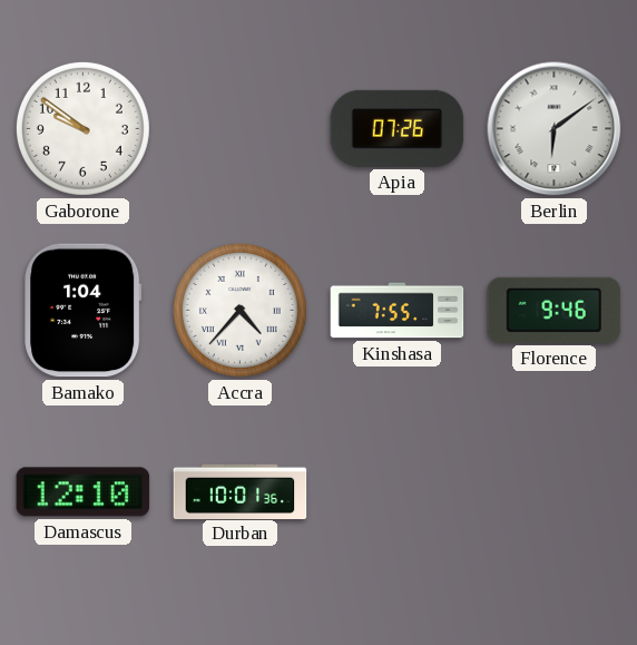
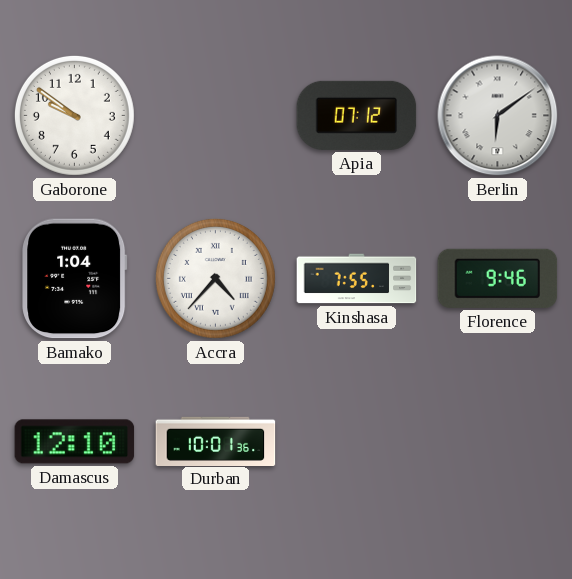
Apia: 07:26 -> 07:12 (357, 115)
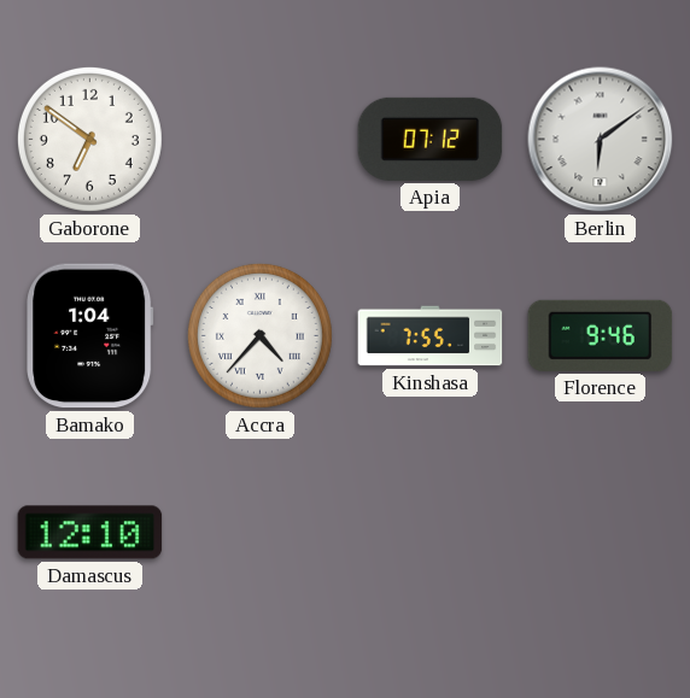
Gaborone: 9:51 -> 6:51 (89, 139)
Durban: 10:01 -> none (216, 441)
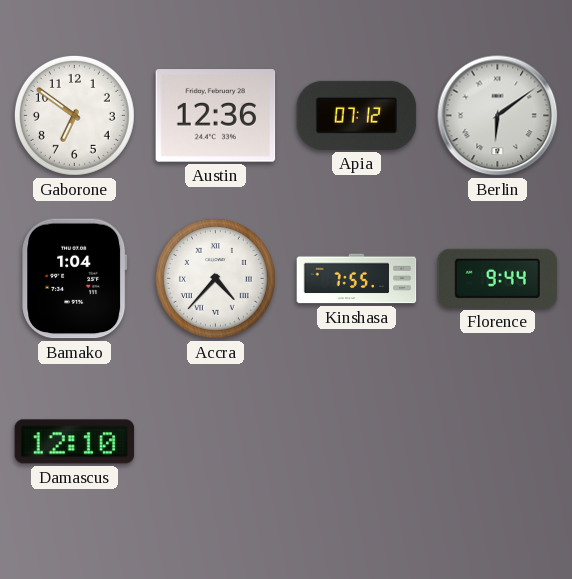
Austin: none -> 12:36 (216, 116)
Florence: 9:46 -> 9:44 (498, 278)
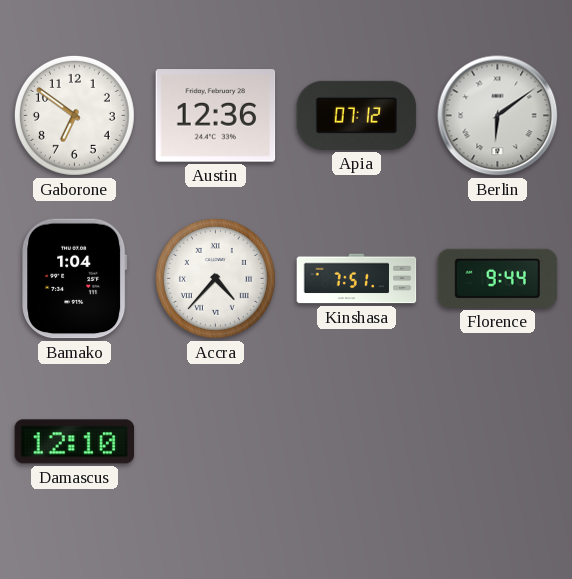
Kinshasa: 7:55 -> 7:51 (357, 279)
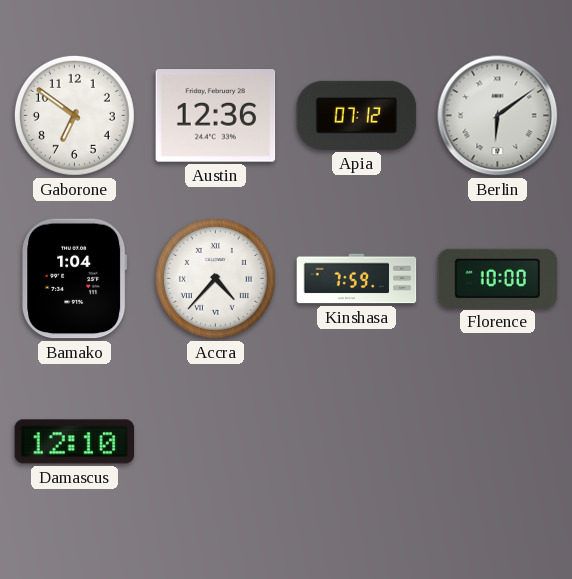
Kinshasa: 7:51 -> 7:59 (357, 279)
Florence: 9:44 -> 10:00 (498, 278)
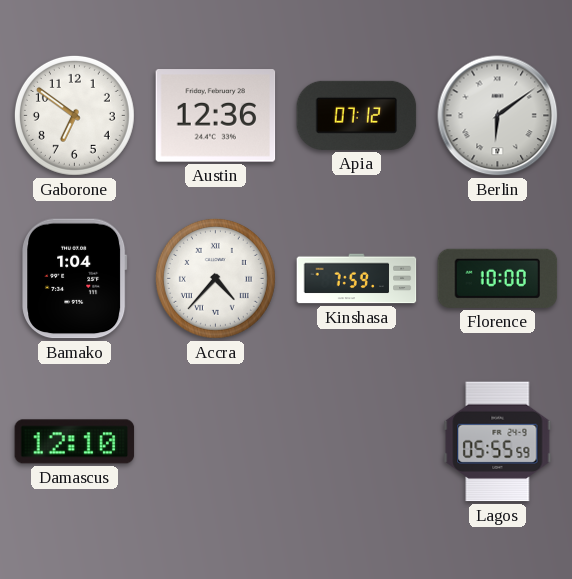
Lagos: none -> 05:55 (498, 442)
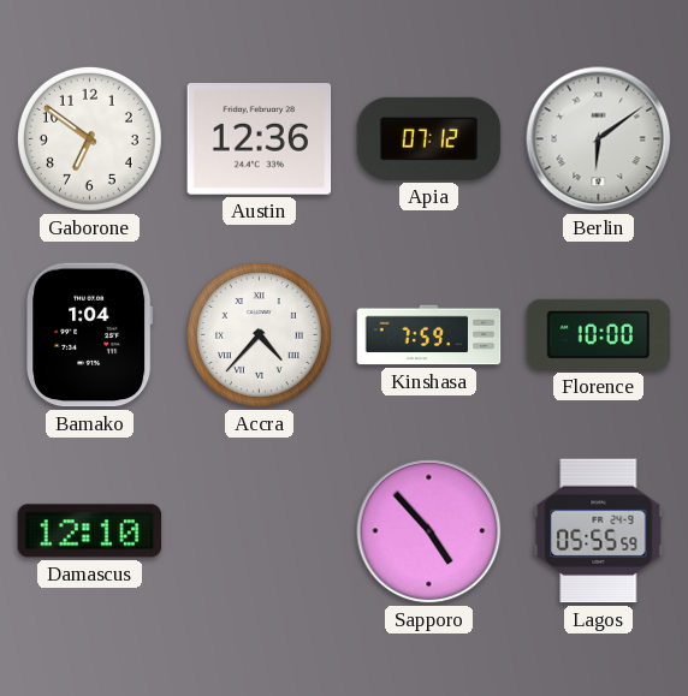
Sapporo: none -> 4:53 (429, 531)
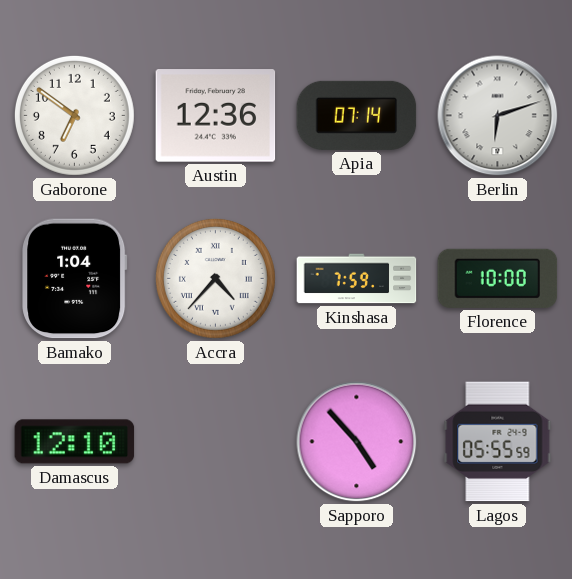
Apia: 07:12 -> 07:14 (357, 115)
Berlin: 6:09 -> 6:12 (498, 116)
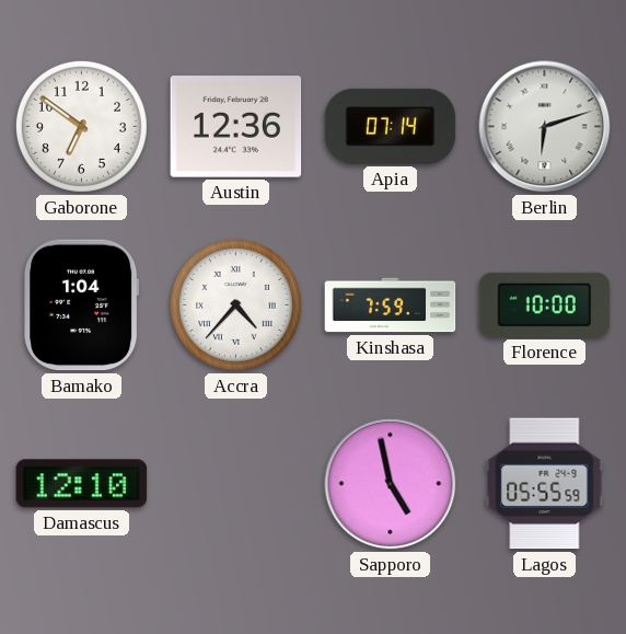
Sapporo: 4:53 -> 4:58 (391, 484)
